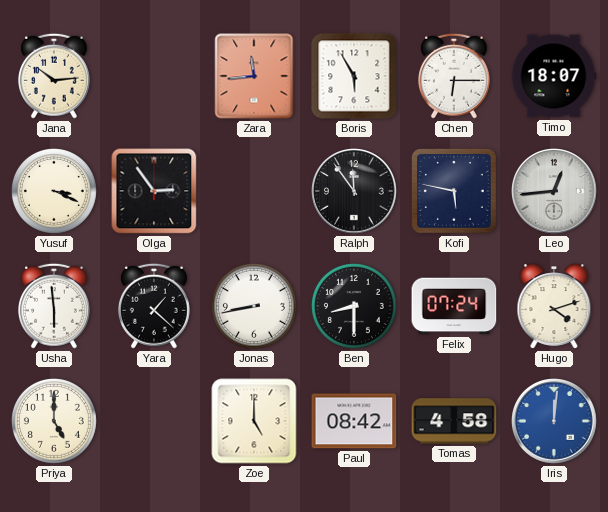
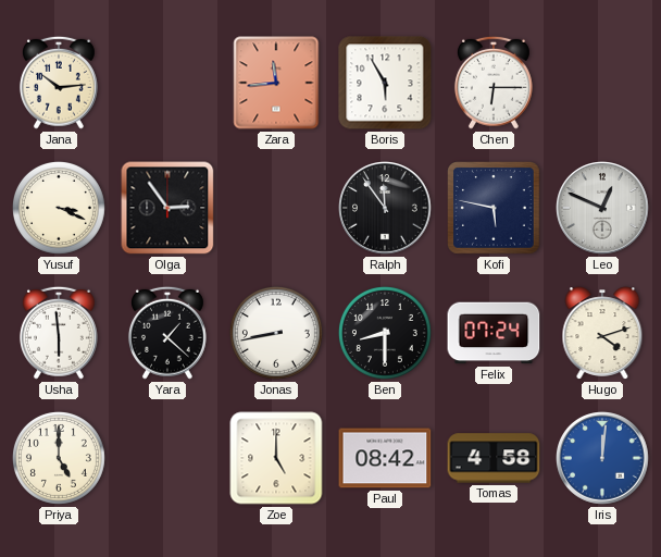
Timo: 18:07 -> none (554, 76)
Leo: 12:44 -> 12:49 (603, 209)
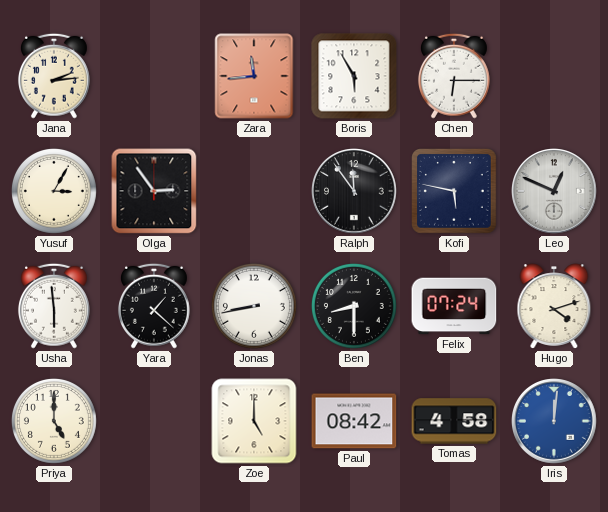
Jana: 10:14 -> 2:14 (54, 76)
Yusuf: 3:19 -> 3:05 (54, 191)
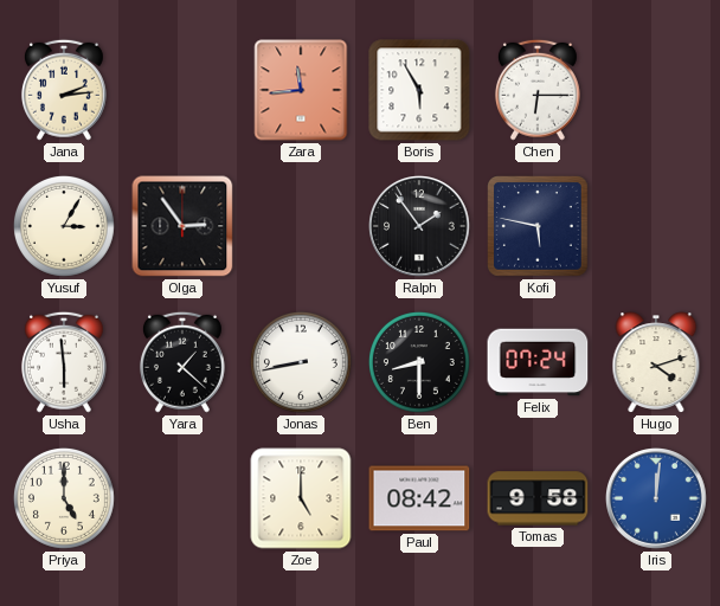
Ralph: 11:54 -> 1:54 (420, 227)
Leo: 12:49 -> none (555, 192)
Tomas: 4:58 -> 9:58 (538, 498)
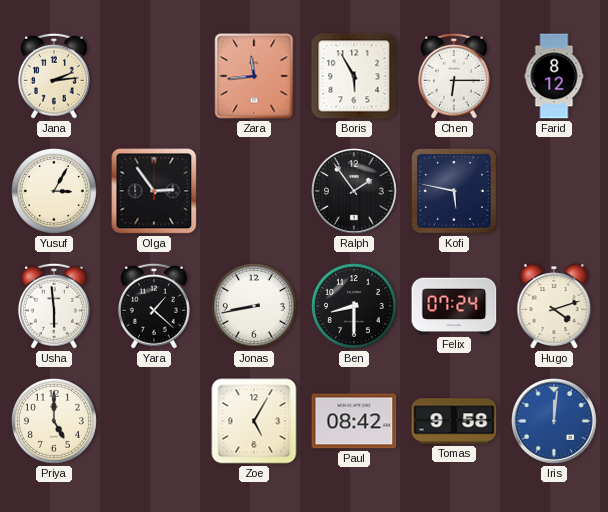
Farid: none -> 8:12 (554, 76)
Zoe: 5:00 -> 5:05 (254, 421)
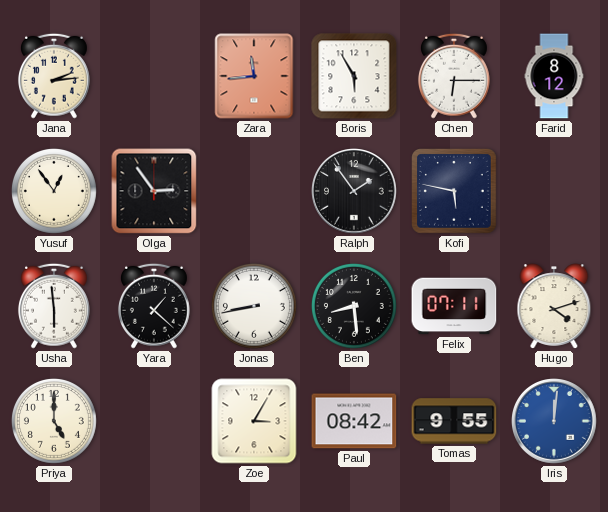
Yusuf: 3:05 -> 12:54 (54, 191)
Ben: 8:30 -> 8:29 (354, 306)
Felix: 07:24 -> 07:11 (454, 306)
Zoe: 5:05 -> 3:05 (254, 421)
Tomas: 9:58 -> 9:55 (454, 421)
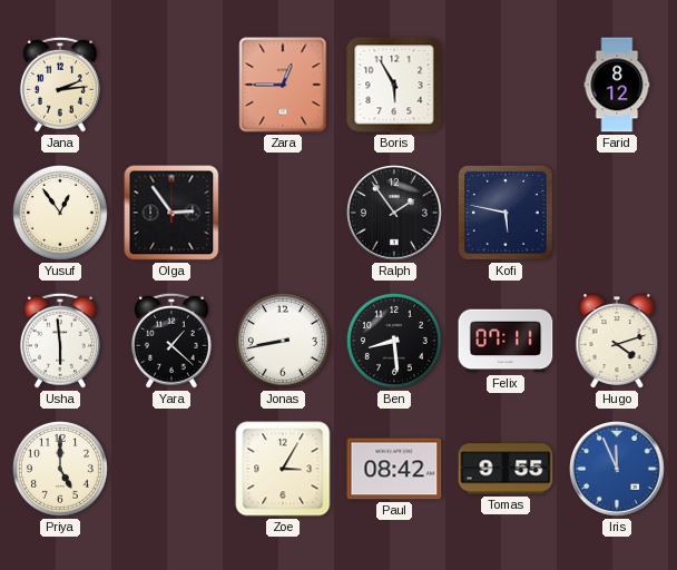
Zara: 11:44 -> 12:45 (283, 85)
Chen: 6:15 -> none (454, 76)
Iris: 12:01 -> 11:56 (618, 470)
